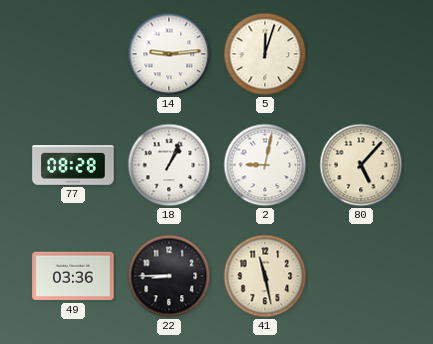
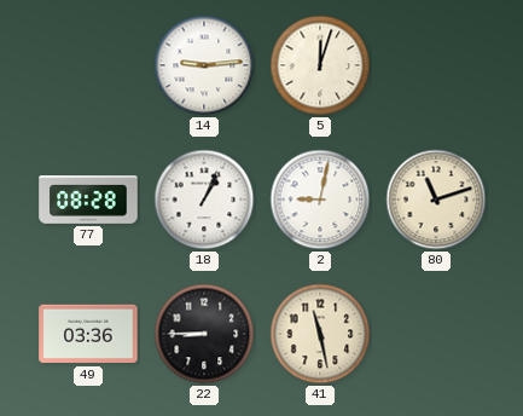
80: 5:07 -> 11:12 (436, 200)
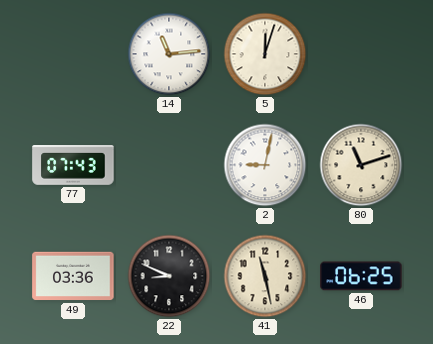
14: 9:14 -> 11:14 (169, 54)
77: 08:28 -> 07:43 (73, 165)
18: 1:04 -> none (204, 200)
22: 8:45 -> 8:49 (169, 276)
46: none -> 06:25 (361, 276)
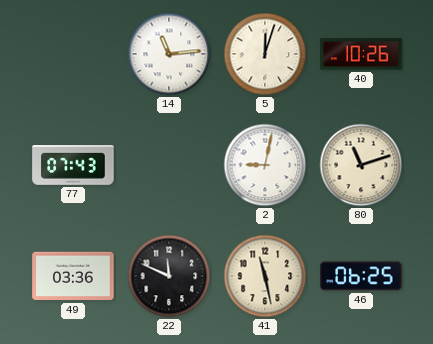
40: none -> 10:26 (361, 54)
22: 8:49 -> 11:49 (169, 276)
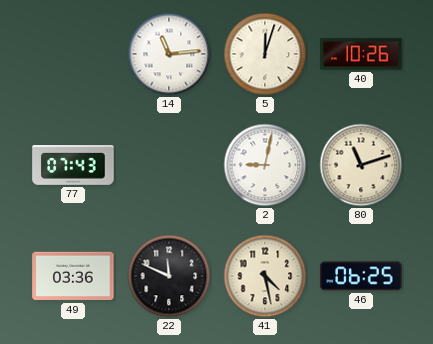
41: 11:28 -> 4:28 (265, 276)
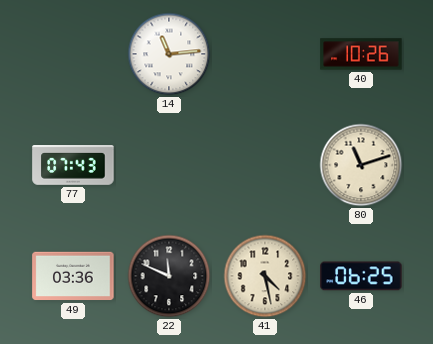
5: 12:03 -> none (265, 54)
2: 9:02 -> none (265, 165)
